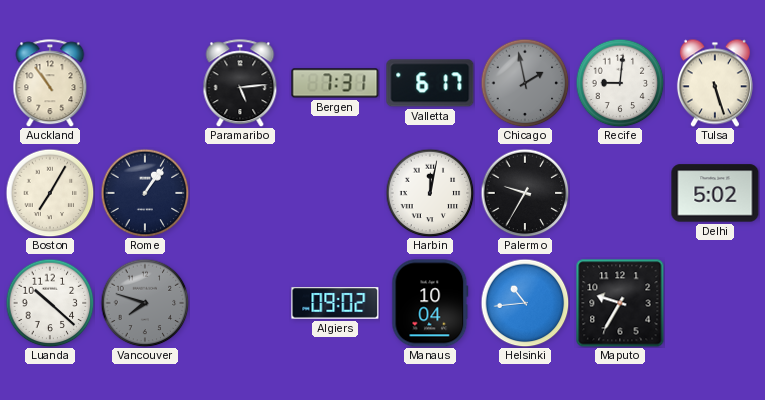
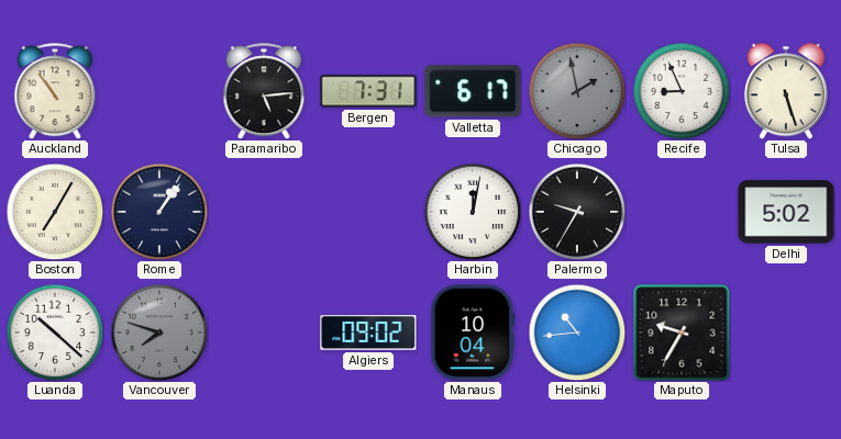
Recife: 9:01 -> 8:56 (682, 91)
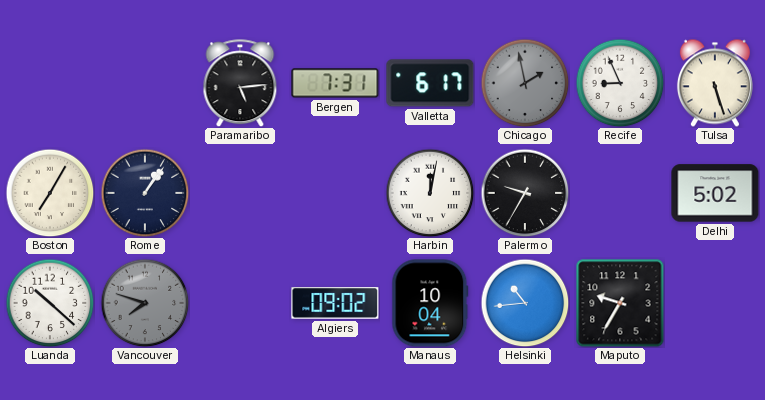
Auckland: 10:54 -> none (55, 91)
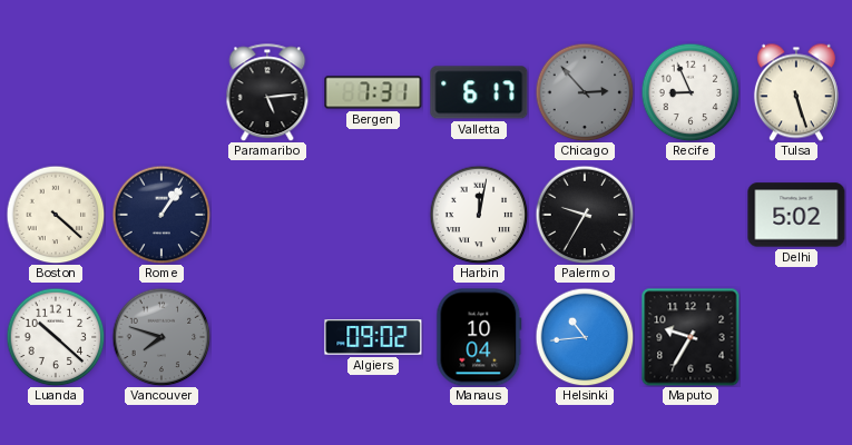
Chicago: 1:58 -> 2:53 (585, 92)
Boston: 7:05 -> 4:22 (56, 215)
